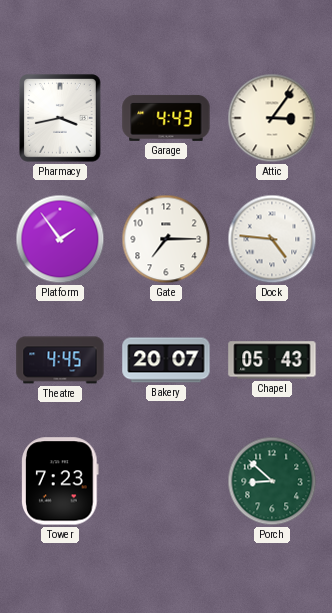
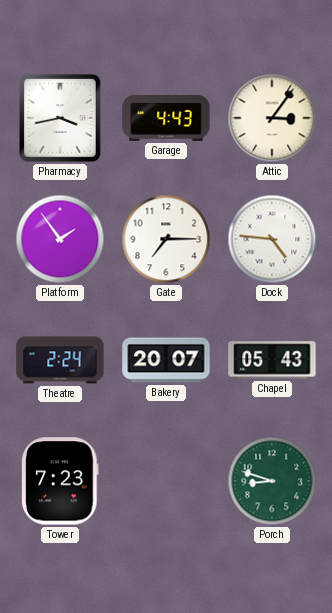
Theatre: 4:45 -> 2:24 (60, 360)
Porch: 8:52 -> 8:48 (272, 481)
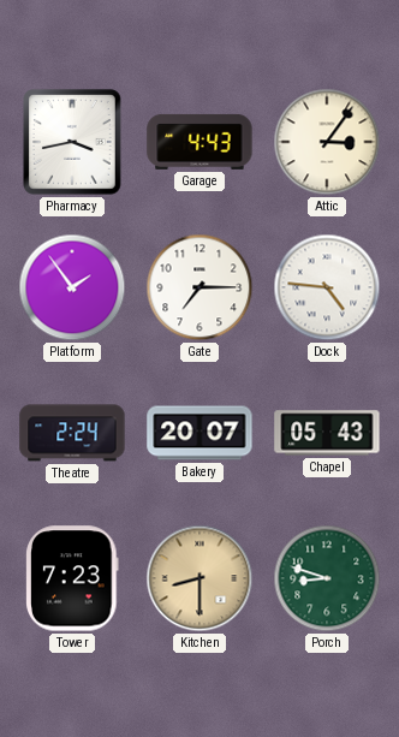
Kitchen: none -> 8:30 (199, 578)
